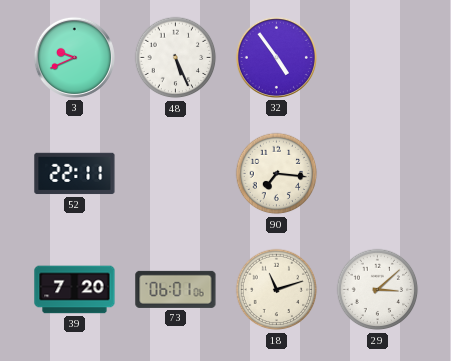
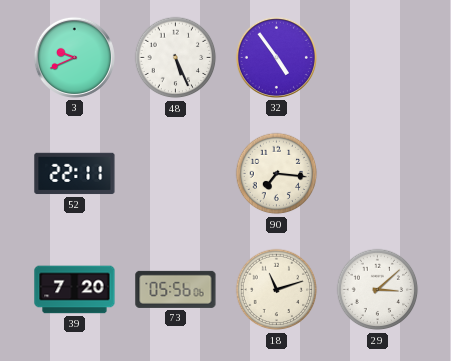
73: 06:01 -> 05:56 (176, 289)
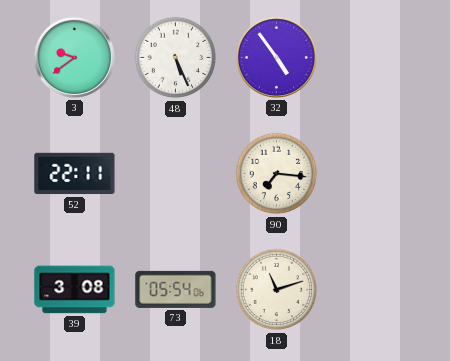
3: 9:41 -> 9:39 (74, 57)
39: 7:20 -> 3:08 (75, 290)
73: 05:56 -> 05:54 (176, 289)
29: 3:08 -> none (378, 290)
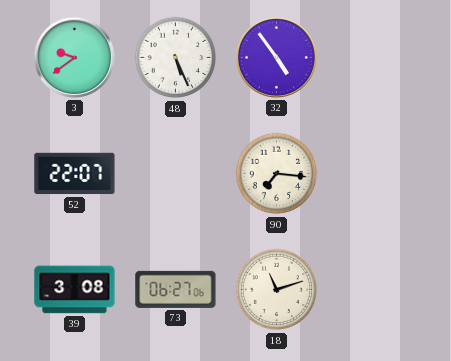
52: 22:11 -> 22:07 (75, 174)
73: 05:54 -> 06:27 (176, 289)
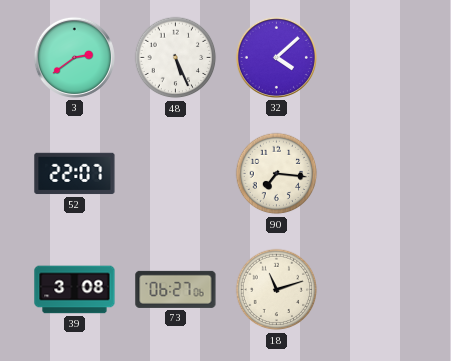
3: 9:39 -> 2:39 (74, 57)
32: 4:54 -> 4:08 (276, 57)
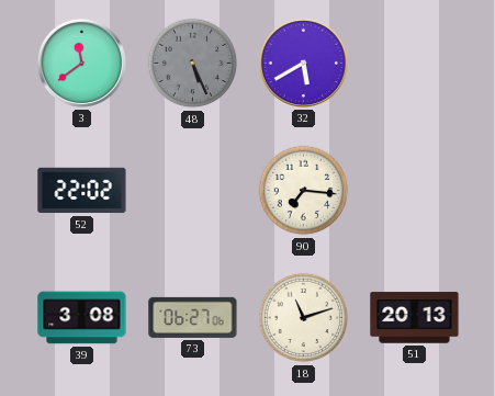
3: 2:39 -> 11:39 (81, 63)
48 dial: white -> grey (193, 64)
32: 4:08 -> 5:40 (303, 63)
52: 22:07 -> 22:02 (82, 191)
51: none -> 20:13 (415, 318)
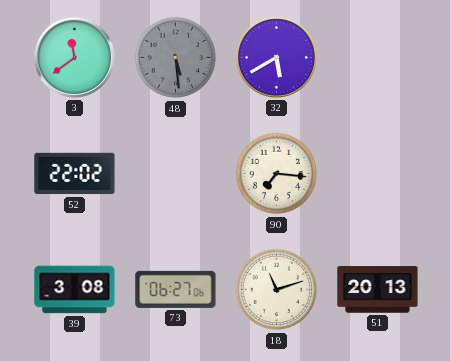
48: 5:26 -> 5:29 (176, 58)
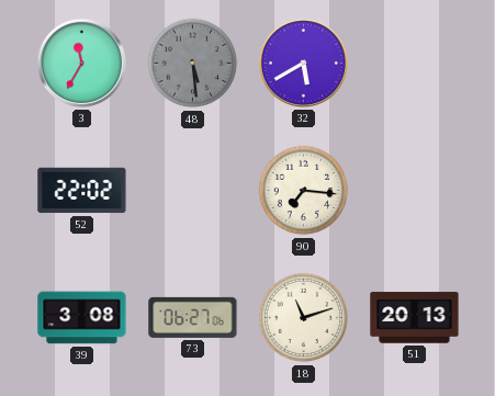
3: 11:39 -> 11:35 (81, 63)
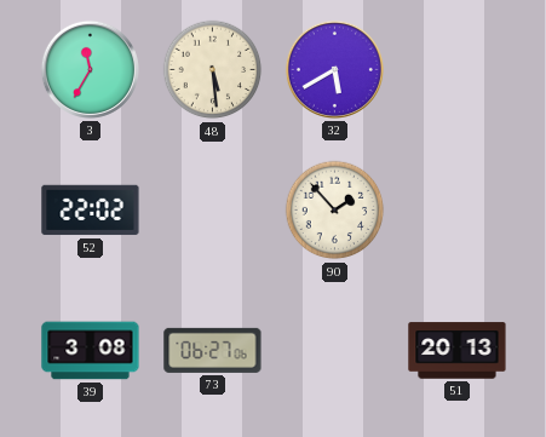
48 dial: grey -> cream (213, 70)
90: 7:16 -> 1:53 (335, 211)
18: 11:12 -> none (304, 318)
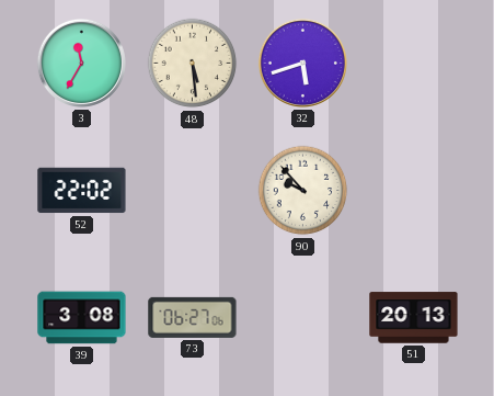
32: 5:40 -> 5:42 (302, 63)
90: 1:53 -> 9:53 (303, 191)
